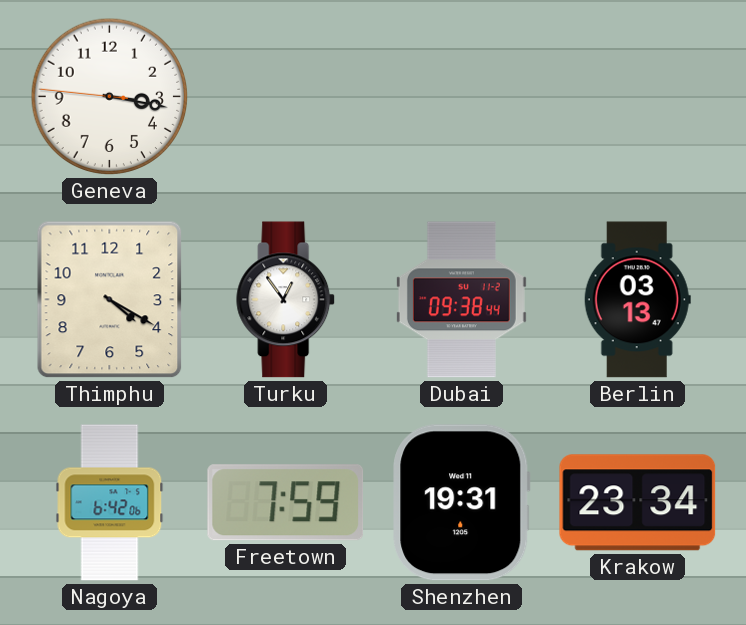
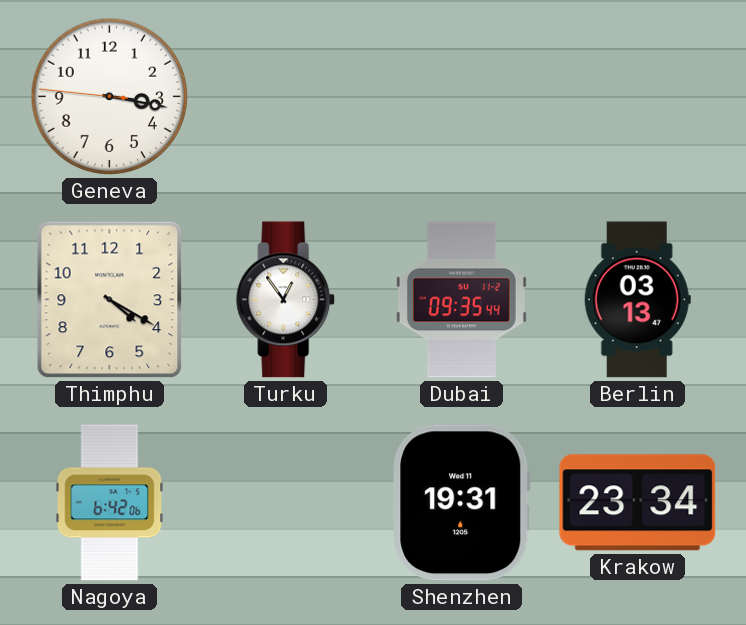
Dubai: 09:38 -> 09:35 (461, 300)
Freetown: 7:59 -> none (286, 503)
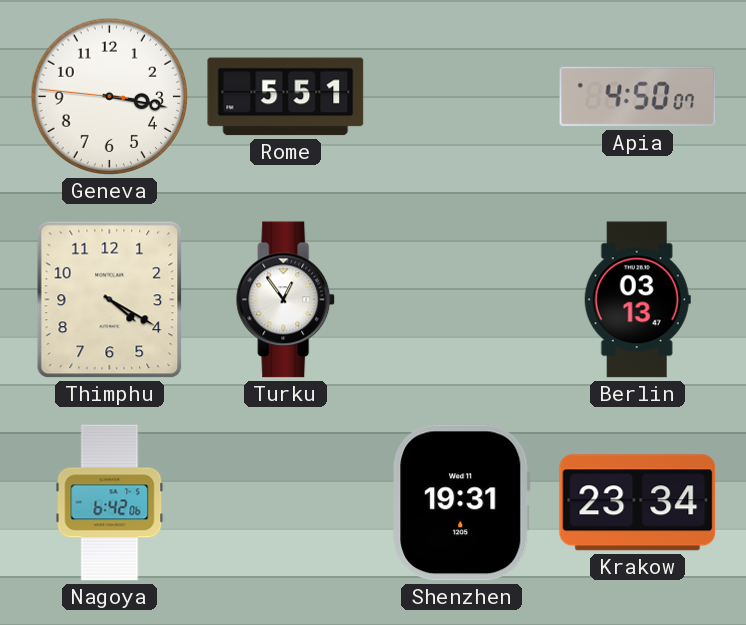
Rome: none -> 5:51 (286, 97)
Apia: none -> 4:50 (638, 97)
Dubai: 09:35 -> none (461, 300)
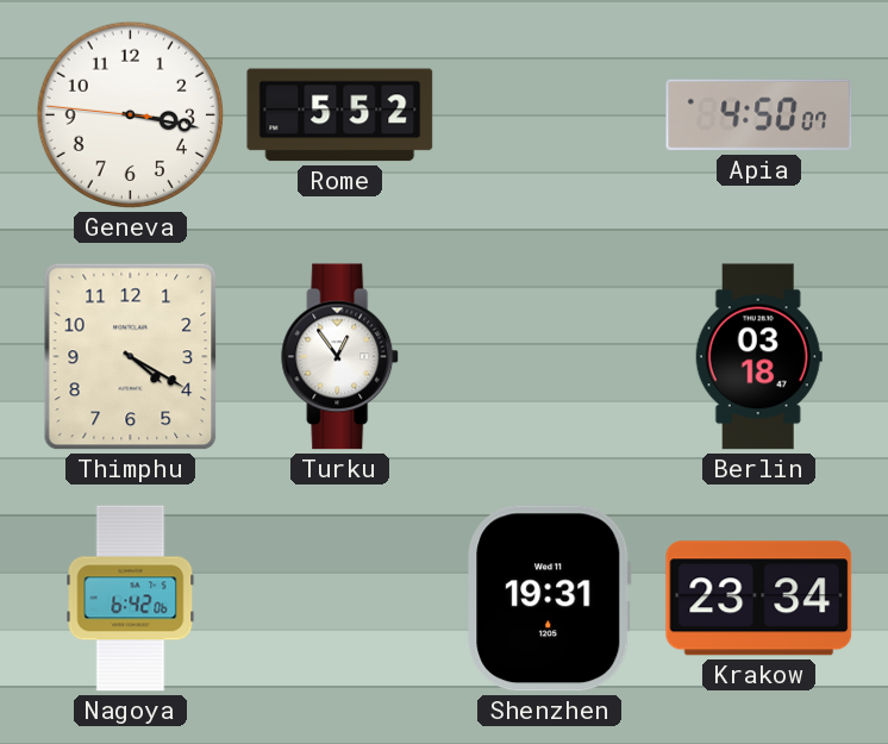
Rome: 5:51 -> 5:52 (340, 115)
Berlin: 03:13 -> 03:18 (758, 357)
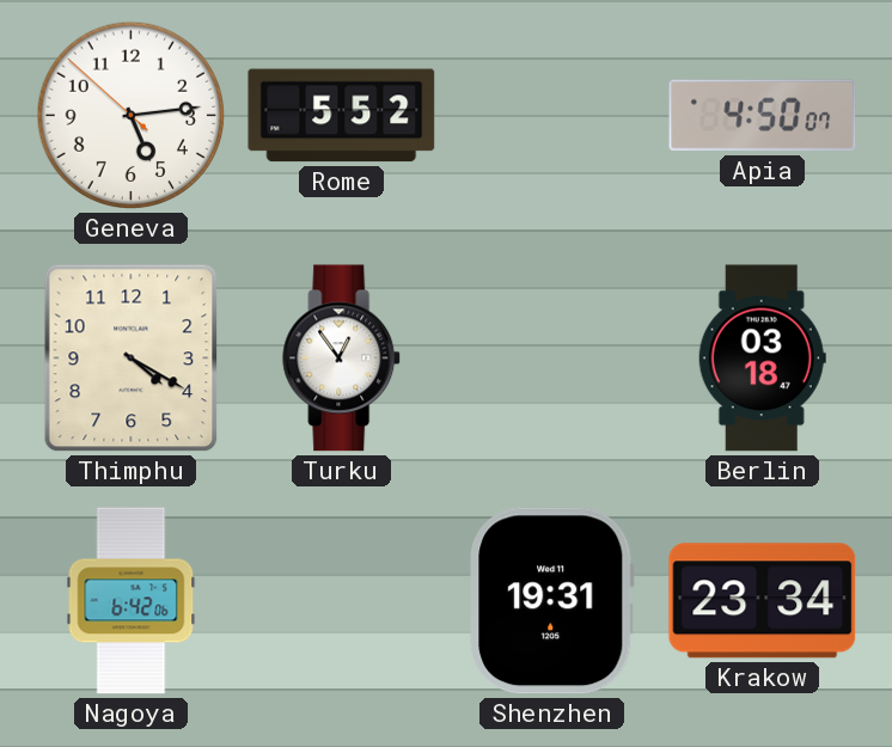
Geneva: 3:16 -> 5:13 (132, 116)
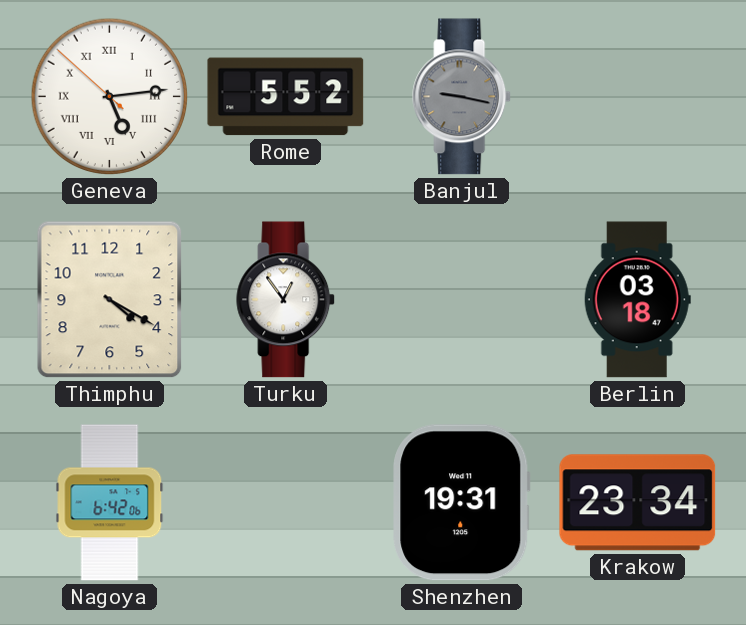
Geneva numerals: Arabic -> Roman (110, 97)
Banjul: none -> 9:17 (462, 97)
Apia: 4:50 -> none (763, 116)
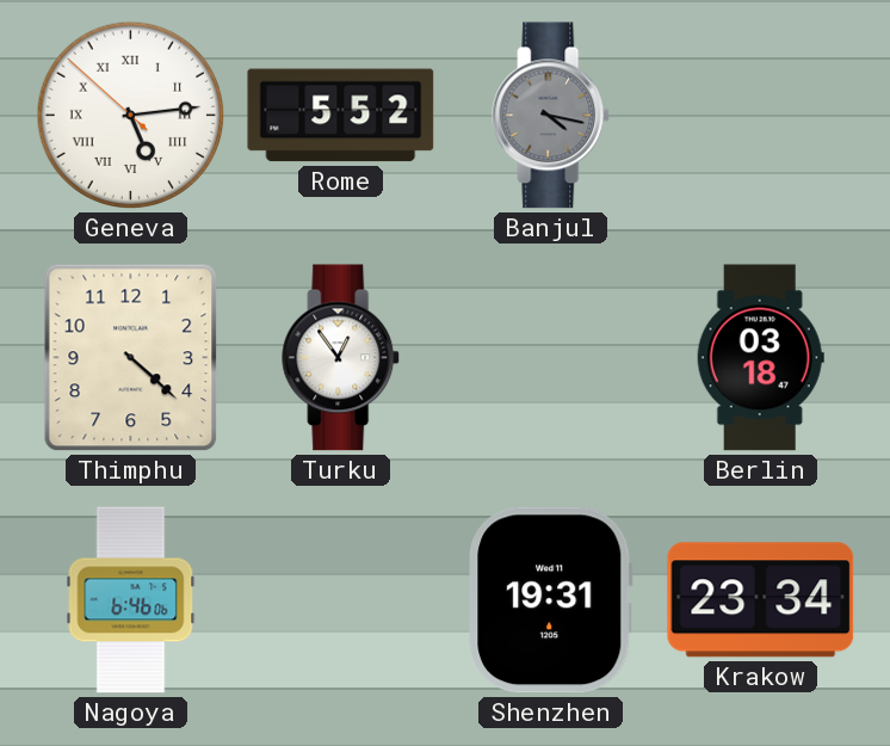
Banjul: 9:17 -> 4:17 (551, 116)
Thimphu: 4:20 -> 4:22 (131, 358)
Nagoya: 6:42 -> 6:46 (131, 600)
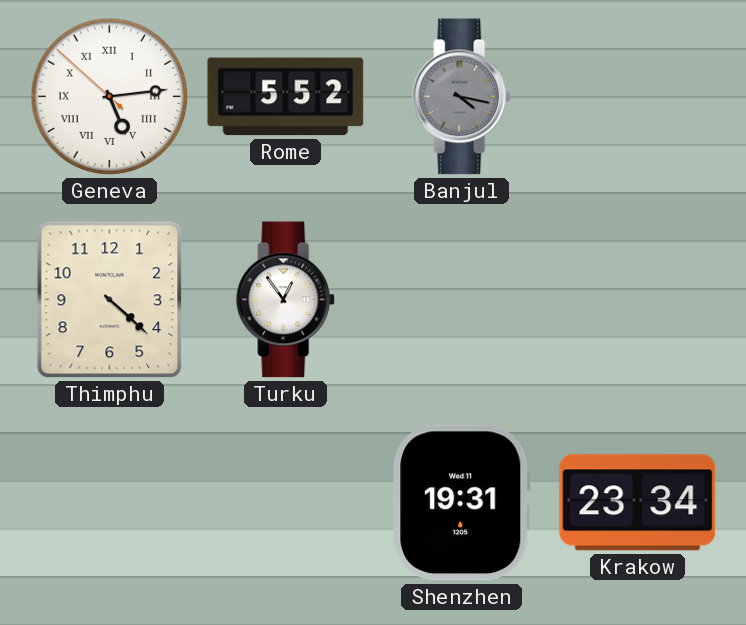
Berlin: 03:18 -> none (760, 358)
Nagoya: 6:46 -> none (131, 600)
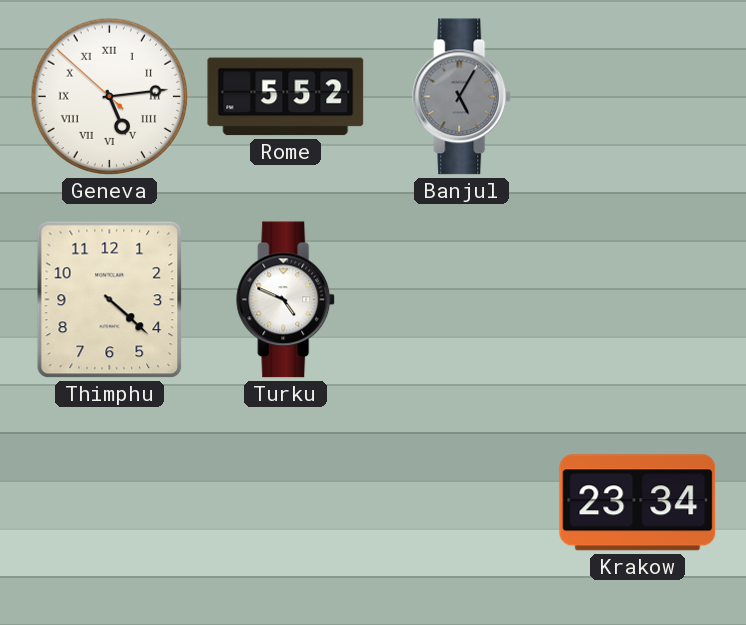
Banjul: 4:17 -> 5:05 (462, 97)
Turku: 12:54 -> 4:49 (286, 300)
Shenzhen: 19:31 -> none (462, 503)
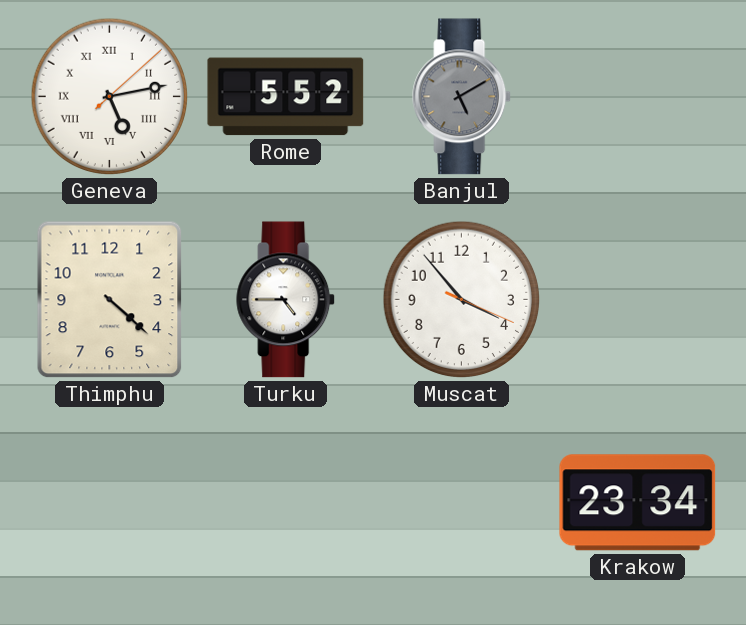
Geneva: 5:13:52 -> 5:13:08 (110, 97)
Banjul: 5:05 -> 5:10 (462, 97)
Turku: 4:49 -> 4:45 (286, 300)
Muscat: none -> 3:53 (462, 300)
